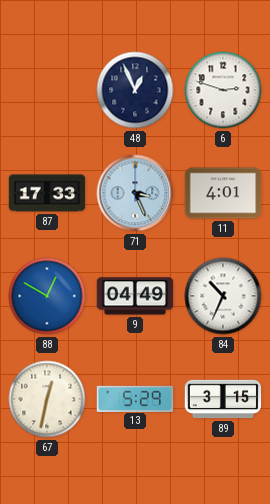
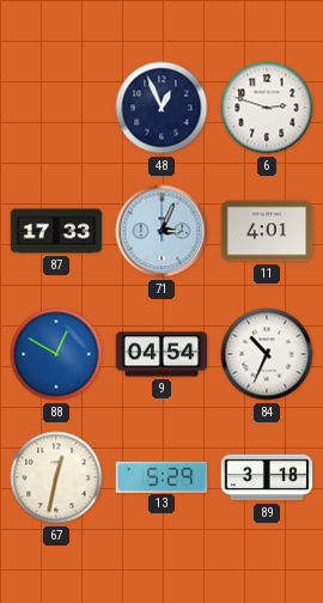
71: 3:26 -> 3:04 (161, 231)
9: 04:49 -> 04:54 (161, 354)
89: 3:15 -> 3:18 (267, 477)
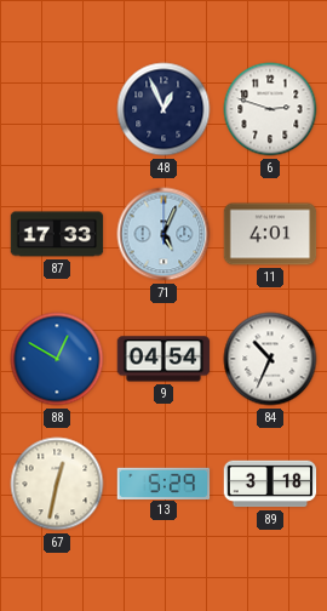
71: 3:04 -> 5:04 (163, 234)
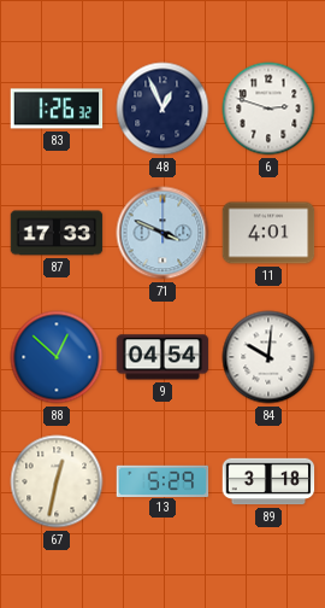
83: none -> 1:26 (57, 109)
71: 5:04 -> 3:49 (162, 233)
88: 12:50 -> 12:52 (57, 357)
84: 10:34 -> 10:01 (268, 357)
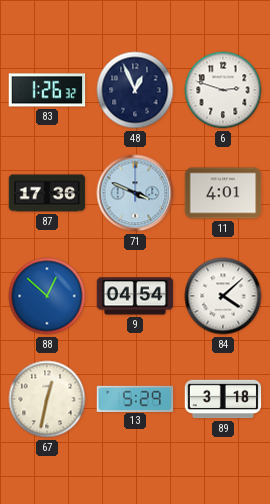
87: 17:33 -> 17:36 (47, 193)
84: 10:01 -> 4:08 (223, 296)
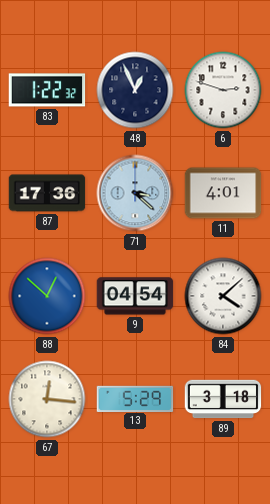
83: 1:26 -> 1:22 (47, 90)
71: 3:49 -> 3:22 (135, 193)
67: 12:32 -> 12:16 (47, 399)
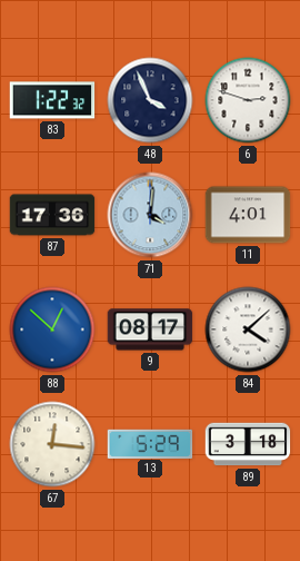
48: 12:56 -> 3:56 (150, 100)
71: 3:22 -> 4:01 (150, 215)
9: 04:54 -> 08:17 (150, 329)
